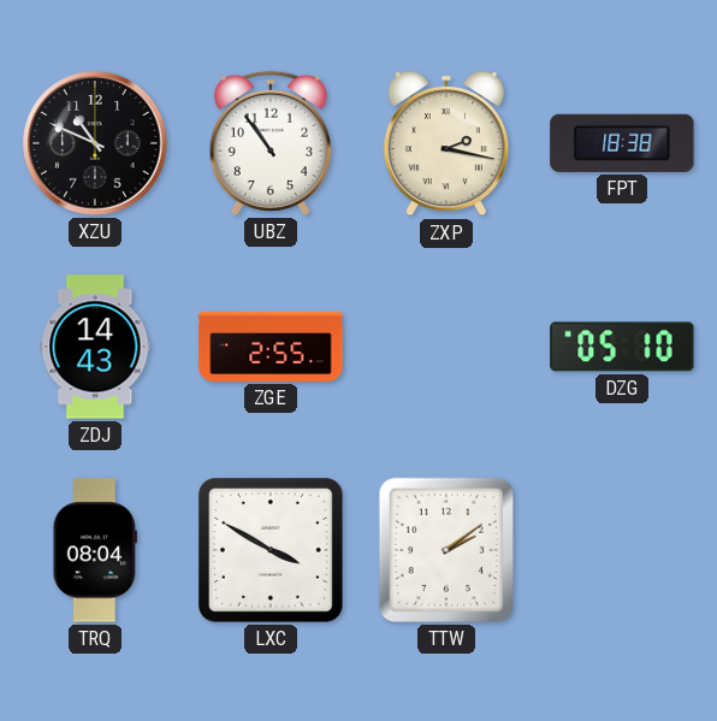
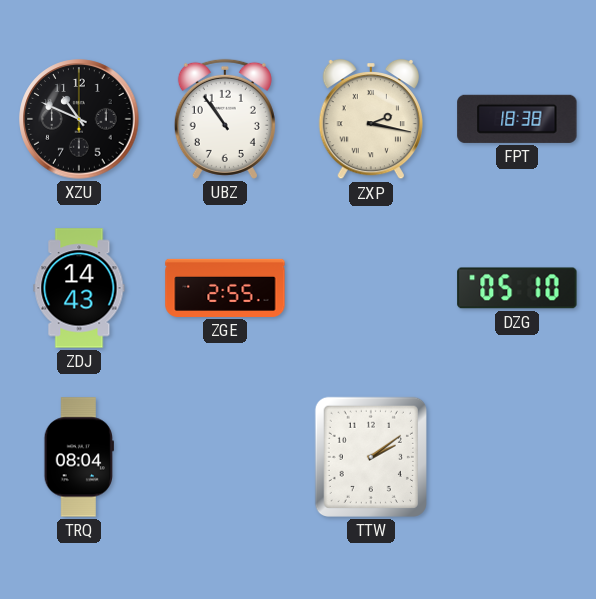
LXC: 3:50 -> none (272, 551)
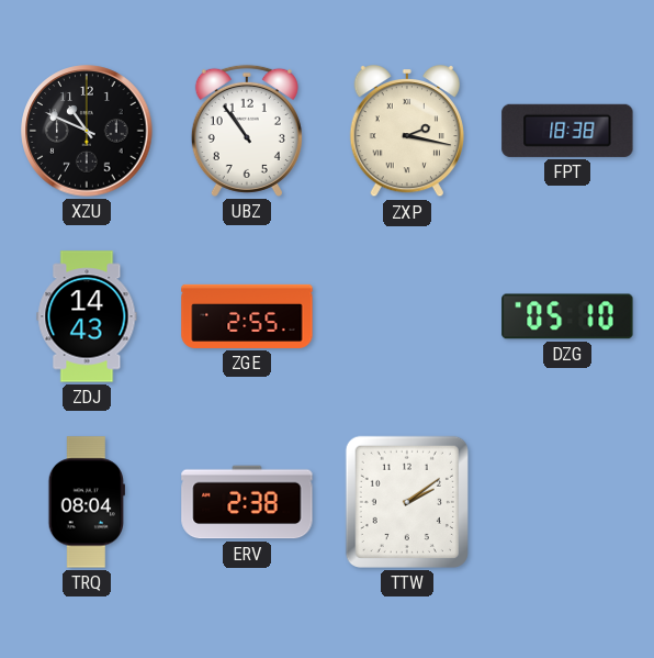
ERV: none -> 2:38 (247, 502)
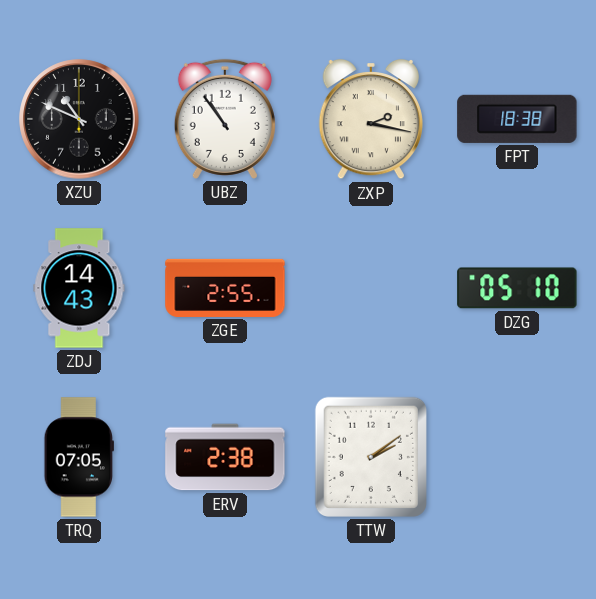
TRQ: 08:04 -> 07:05 (79, 457)
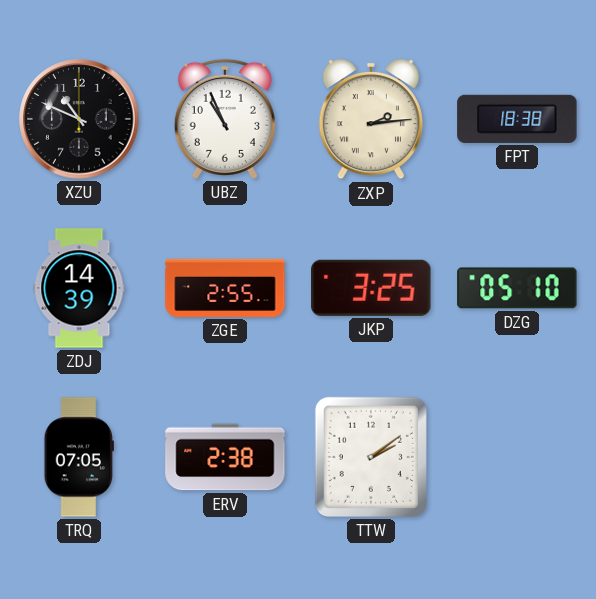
UBZ: 10:54 -> 10:56 (225, 119)
ZXP: 2:17 -> 2:14 (371, 119)
ZDJ: 14:43 -> 14:39 (79, 288)
JKP: none -> 3:25 (371, 288)
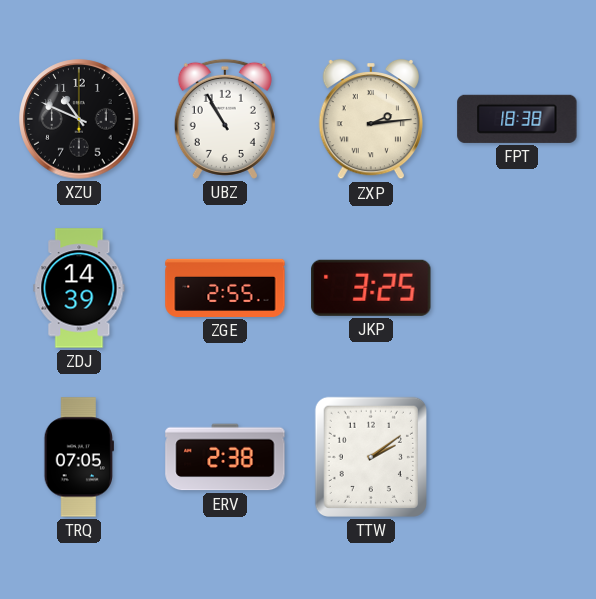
UBZ: 10:56 -> 10:55 (225, 119)
DZG: 05:10 -> none (517, 288)
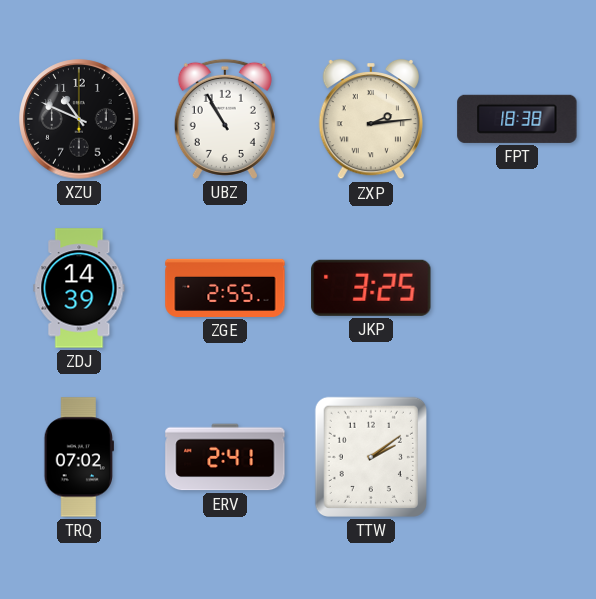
TRQ: 07:05 -> 07:02 (79, 457)
ERV: 2:38 -> 2:41 (225, 457)
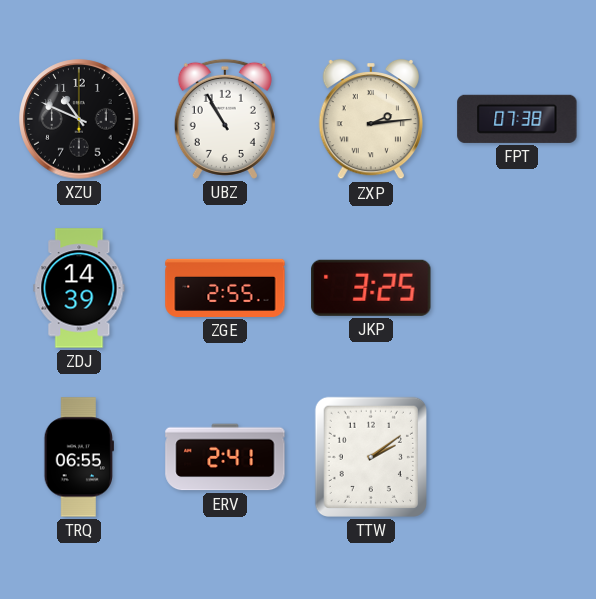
FPT: 18:38 -> 07:38 (517, 119)
TRQ: 07:02 -> 06:55 (79, 457)
